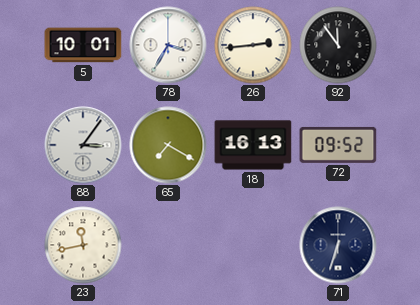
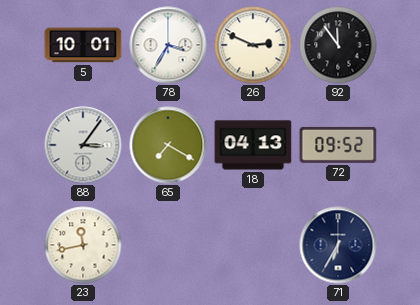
26: 2:44 -> 2:49 (253, 45)
18: 16:13 -> 04:13 (253, 145)
71: 6:33 -> 6:35 (338, 245)
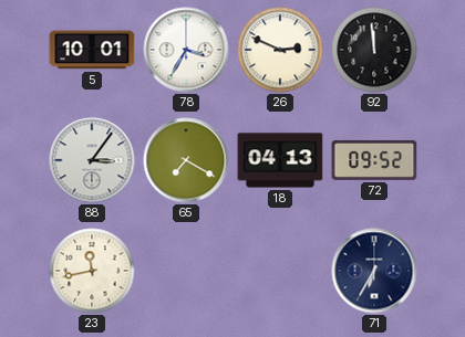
92: 11:54 -> 11:59 (374, 50)
